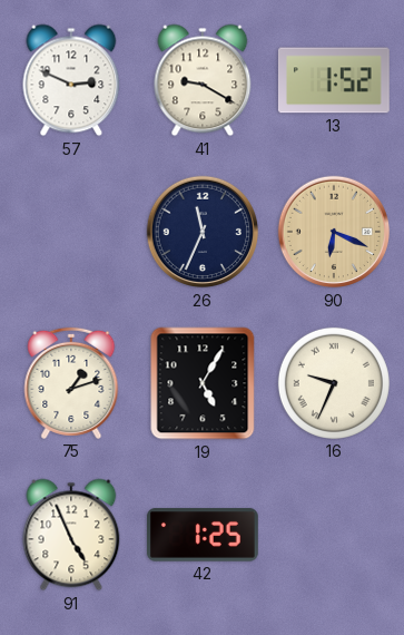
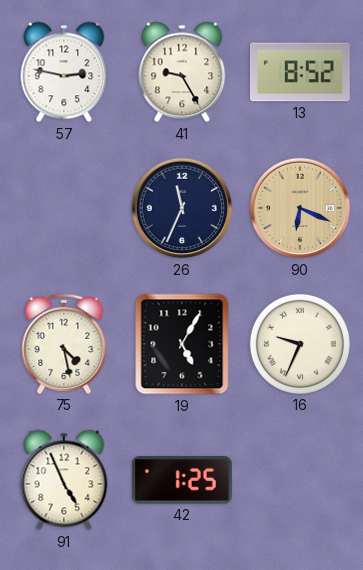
57: 2:49 -> 2:47 (64, 72)
41: 9:20 -> 9:25 (182, 72)
13: 1:52 -> 8:52 (300, 72)
75: 1:12 -> 4:28 (64, 344)
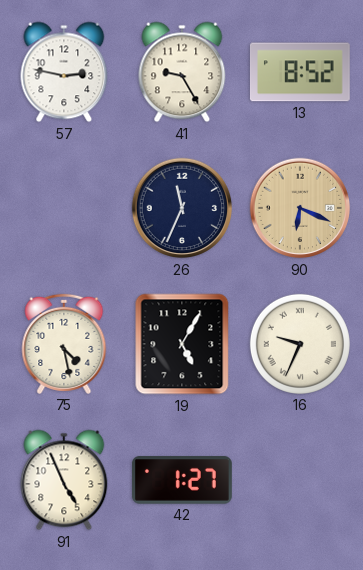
42: 1:25 -> 1:27 (182, 480)
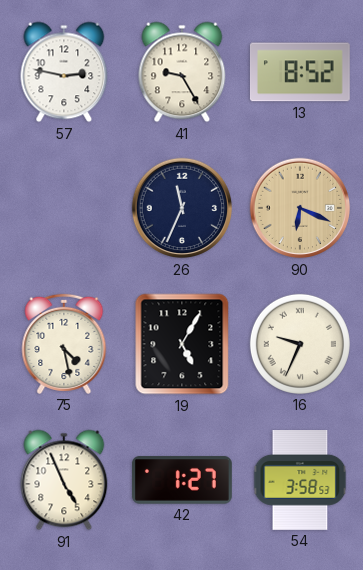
54: none -> 3:58 (300, 481)
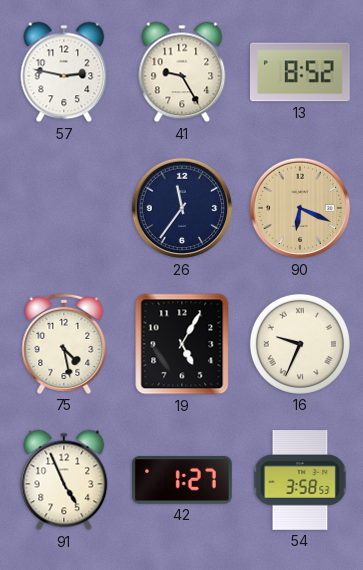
26: 11:34 -> 11:36 (182, 208)
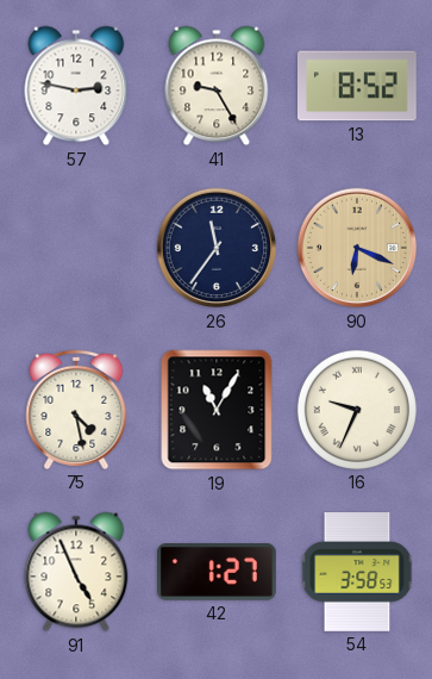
19: 5:05 -> 11:05 (217, 410)
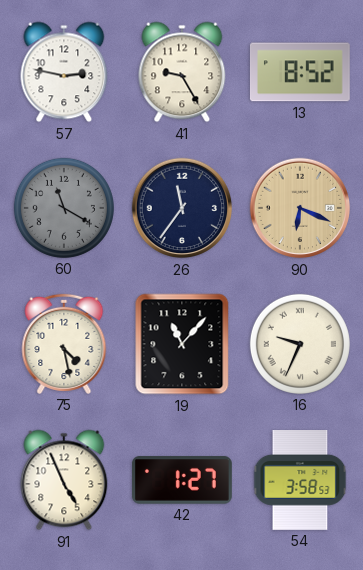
60: none -> 11:20 (64, 208)
19: 11:05 -> 11:07 (182, 344)
